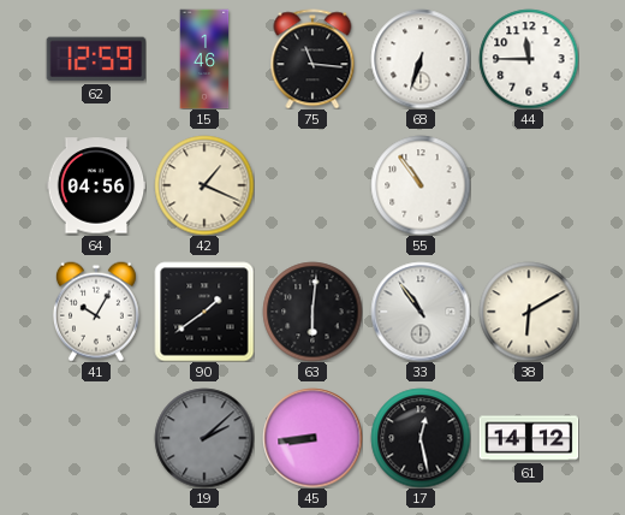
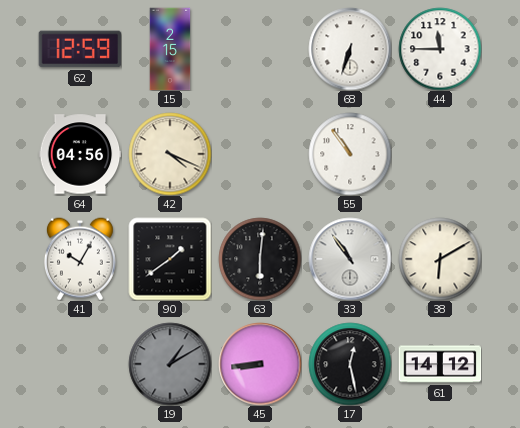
15: 1:46 -> 2:15 (170, 49)
75: 11:16 -> none (312, 59)
42: 1:19 -> 4:19 (170, 154)
19: 2:08 -> 1:10 (170, 364)
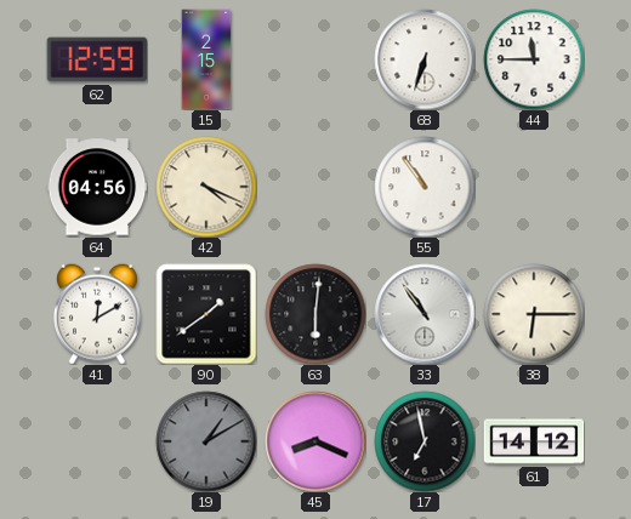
41: 10:05 -> 12:10 (97, 314)
38: 6:10 -> 6:15 (534, 314)
45: 8:44 -> 8:19 (315, 441)
17: 12:28 -> 6:58 (425, 441)
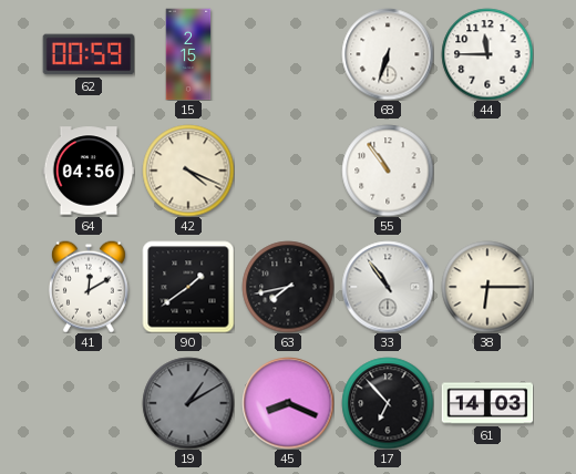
62: 12:59 -> 00:59 (89, 54)
63: 6:01 -> 7:43 (288, 287)
17: 6:58 -> 6:53 (388, 403)
61: 14:12 -> 14:03 (487, 403)
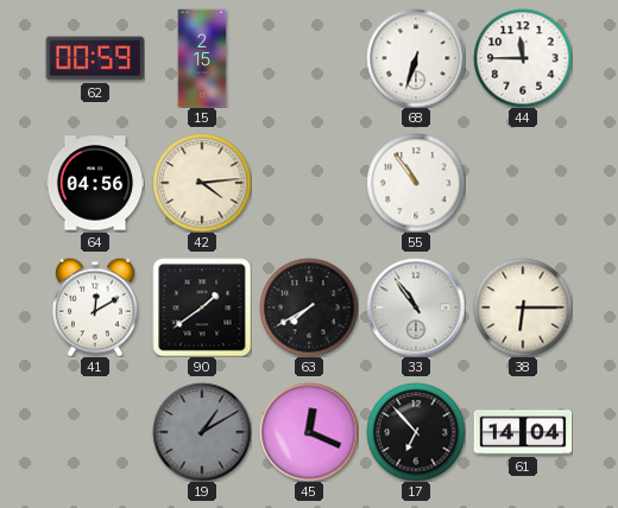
42: 4:19 -> 4:14 (202, 183)
63: 7:43 -> 7:40 (309, 307)
45: 8:19 -> 12:19 (309, 432)
61: 14:03 -> 14:04 (523, 432)
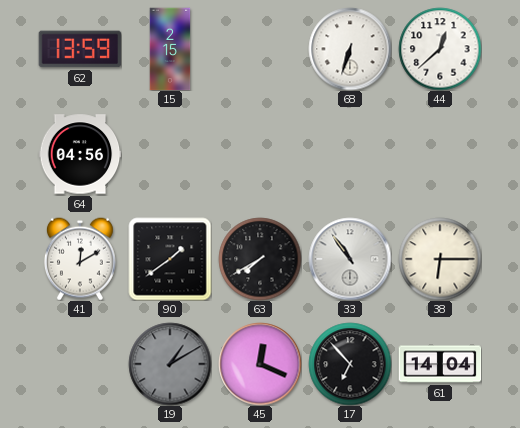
62: 00:59 -> 13:59 (80, 49)
44: 11:45 -> 12:38 (440, 49)
42: 4:14 -> none (202, 183)
55: 10:54 -> none (416, 183)
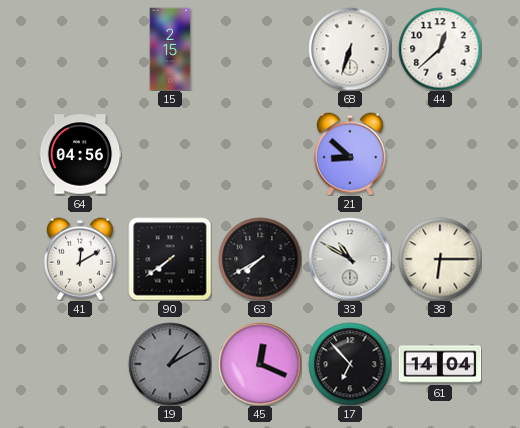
62: 13:59 -> none (80, 49)
21: none -> 8:52 (350, 154)
90: 1:39 -> 7:39 (170, 259)
33: 10:54 -> 10:50 (350, 259)
